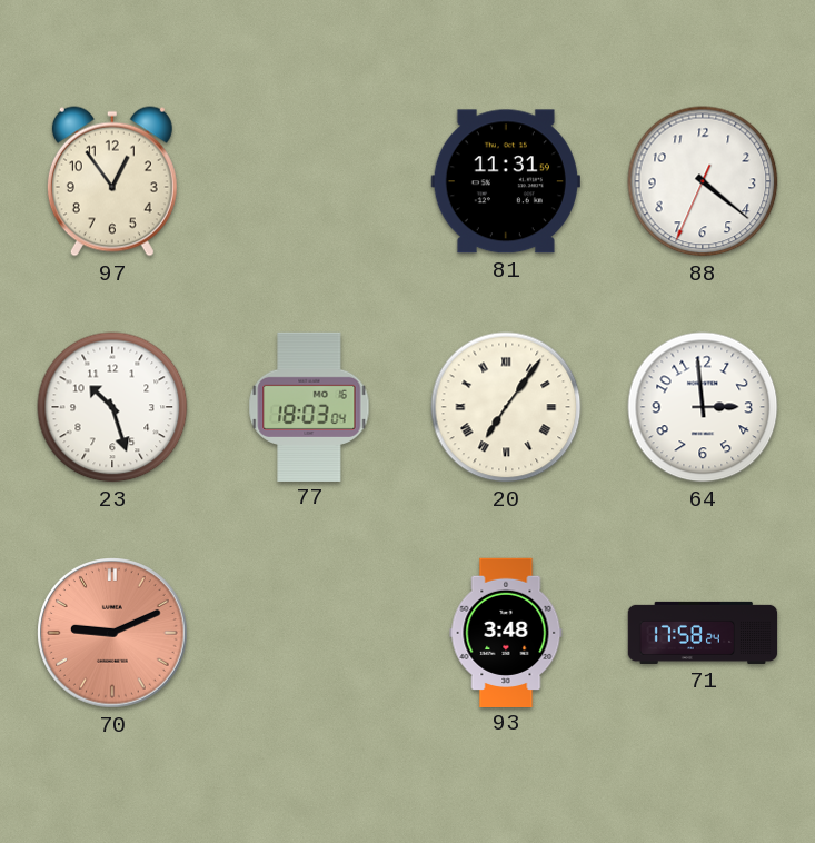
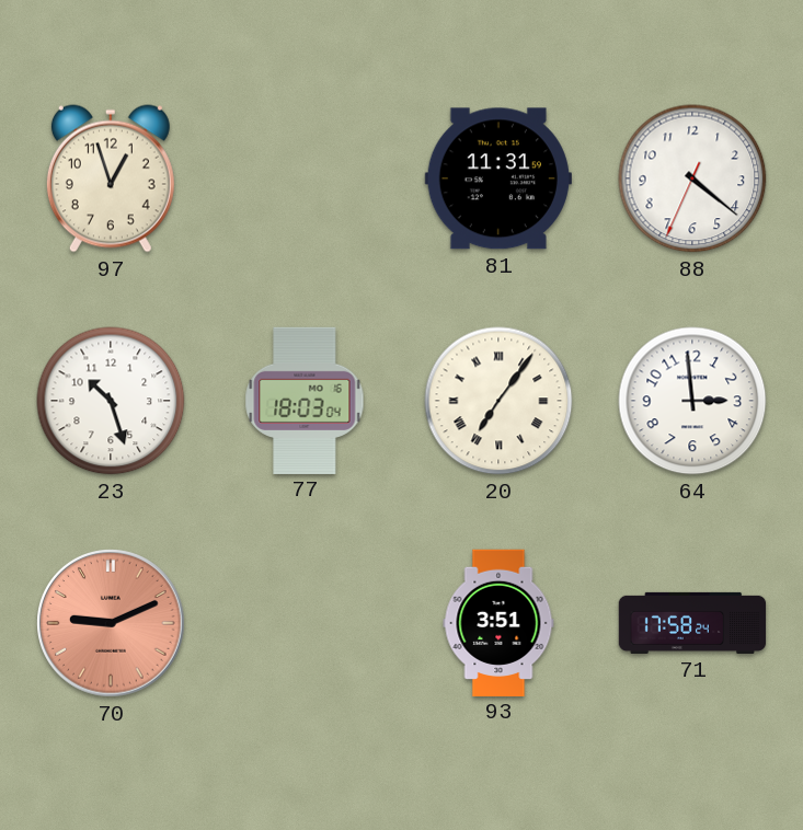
97: 12:54 -> 12:57 (111, 178)
93: 3:48 -> 3:51 (498, 622)
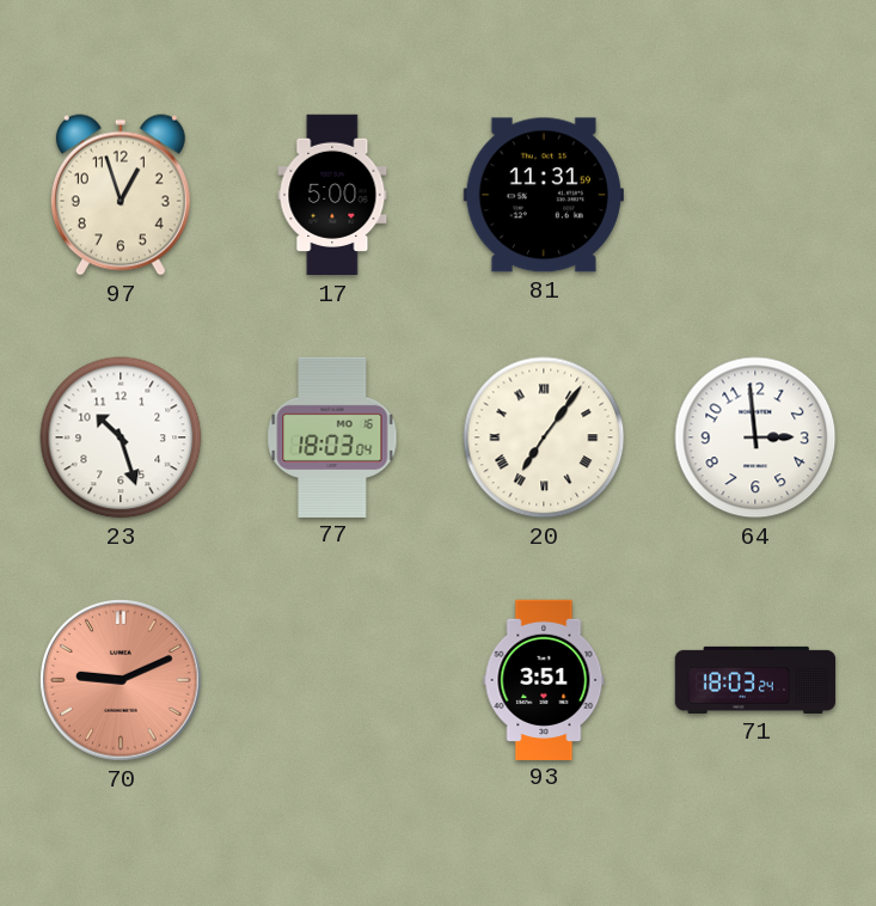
17: none -> 5:00 (332, 195)
88: 4:21 -> none (692, 178)
71: 17:58 -> 18:03 (755, 680)
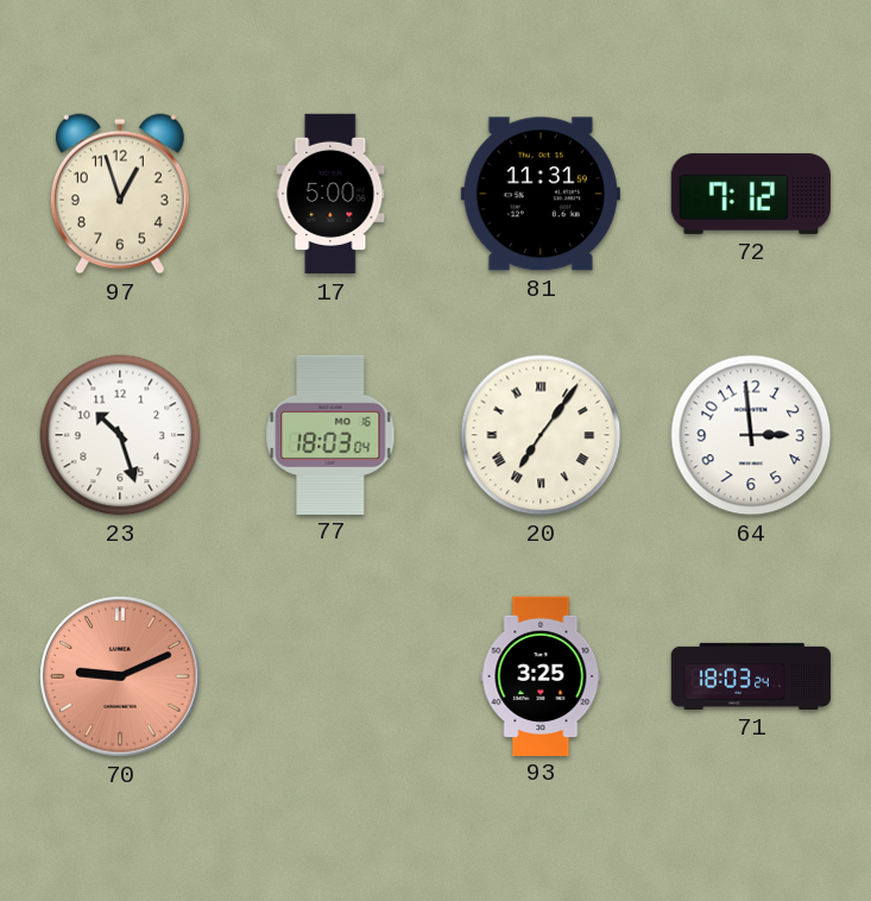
72: none -> 7:12 (750, 194)
93: 3:51 -> 3:25 (541, 675)
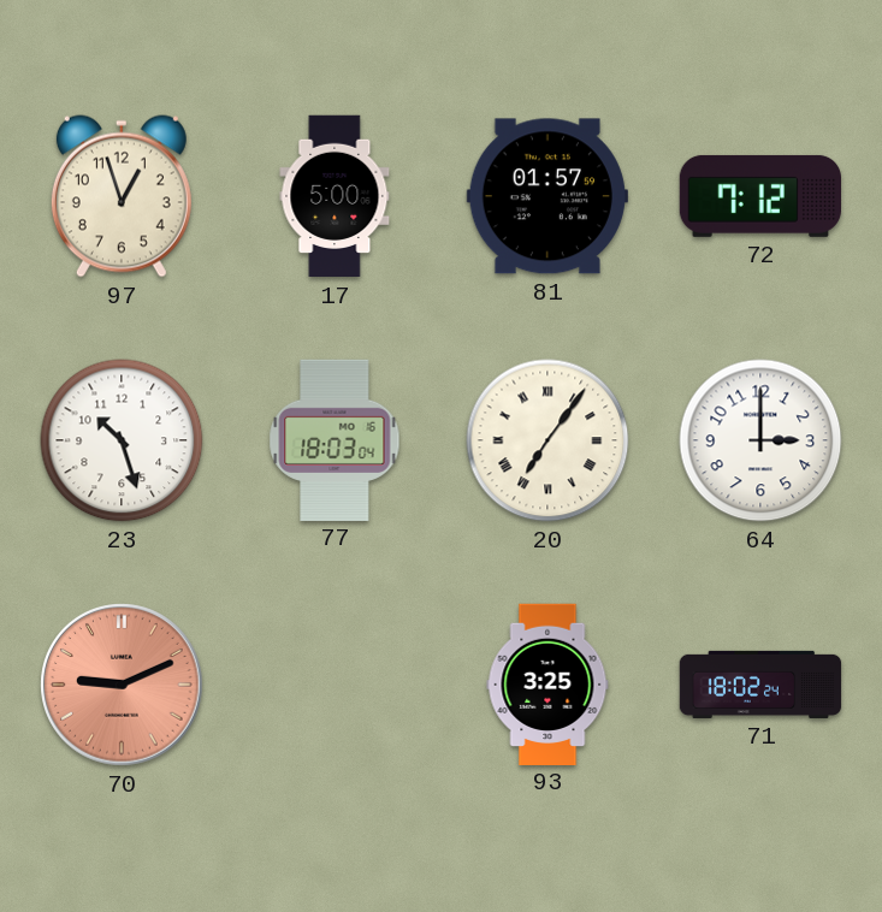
81: 11:31 -> 01:57 (547, 196)
64: 2:59 -> 3:00 (760, 440)
71: 18:03 -> 18:02 (760, 685)
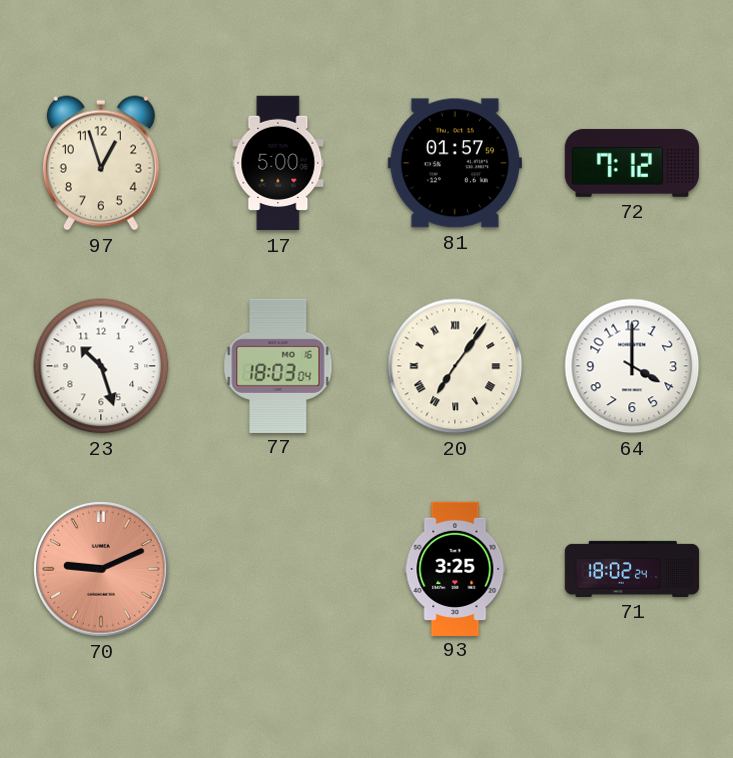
64: 3:00 -> 4:00 (632, 366)
